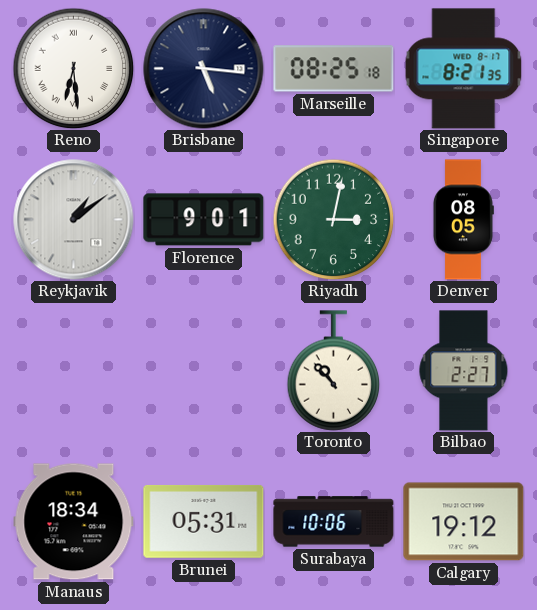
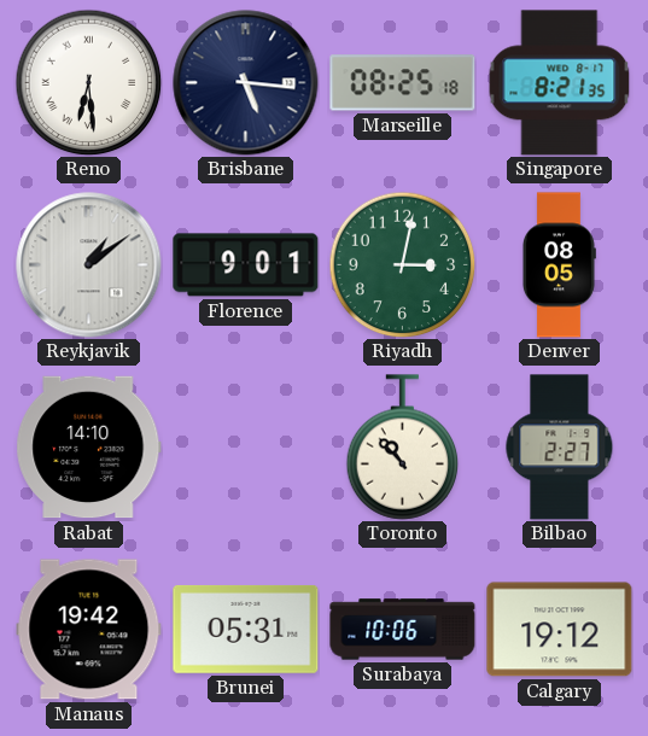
Rabat: none -> 14:10 (89, 448)
Manaus: 18:34 -> 19:42 (89, 630)
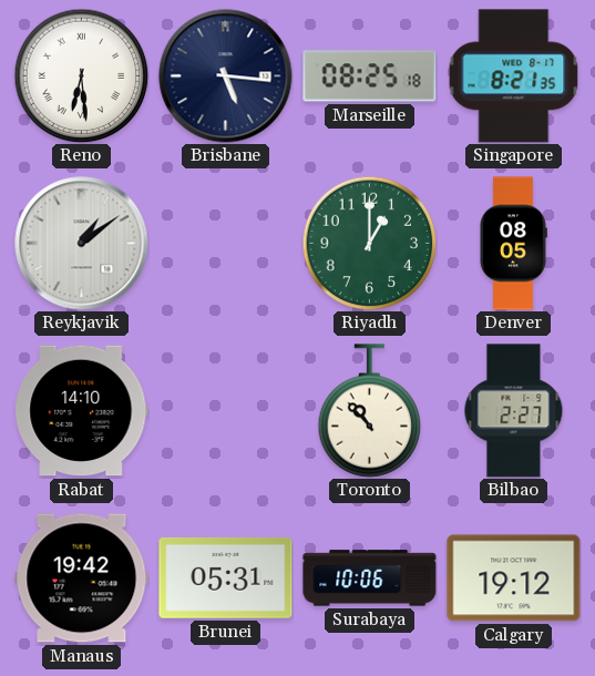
Florence: 9:01 -> none (246, 265)
Riyadh: 3:02 -> 1:00 (369, 243)
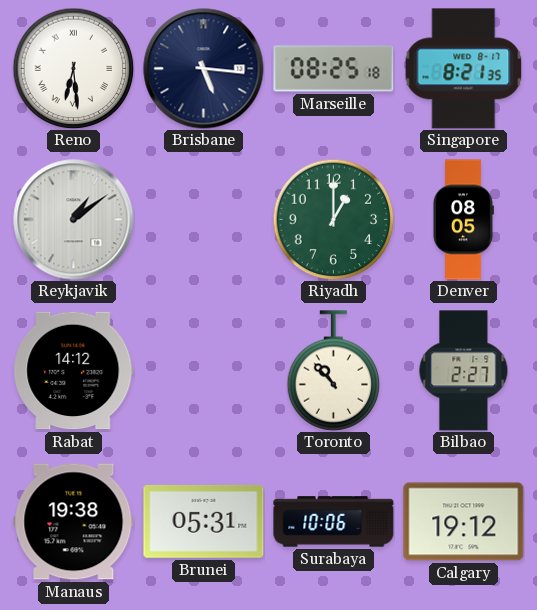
Rabat: 14:10 -> 14:12 (74, 371)
Manaus: 19:42 -> 19:38 (74, 522)
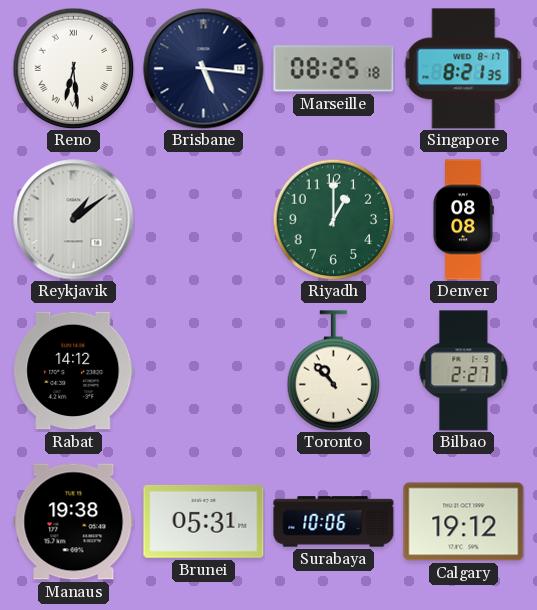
Denver: 08:05 -> 08:08 (463, 220)
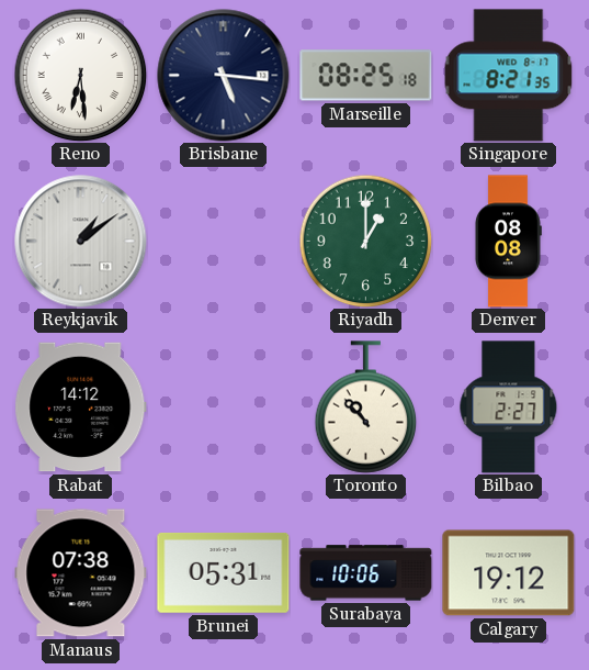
Manaus: 19:38 -> 07:38 (81, 573)
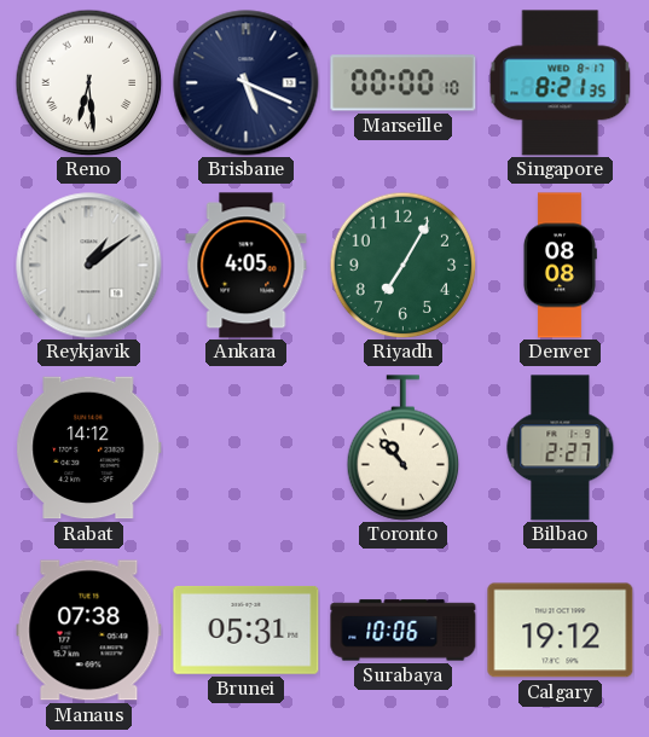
Brisbane: 5:16 -> 5:19 (247, 83)
Marseille: 08:25 -> 00:00 (404, 83)
Ankara: none -> 4:05 (247, 266)
Riyadh: 1:00 -> 7:05 (402, 265)
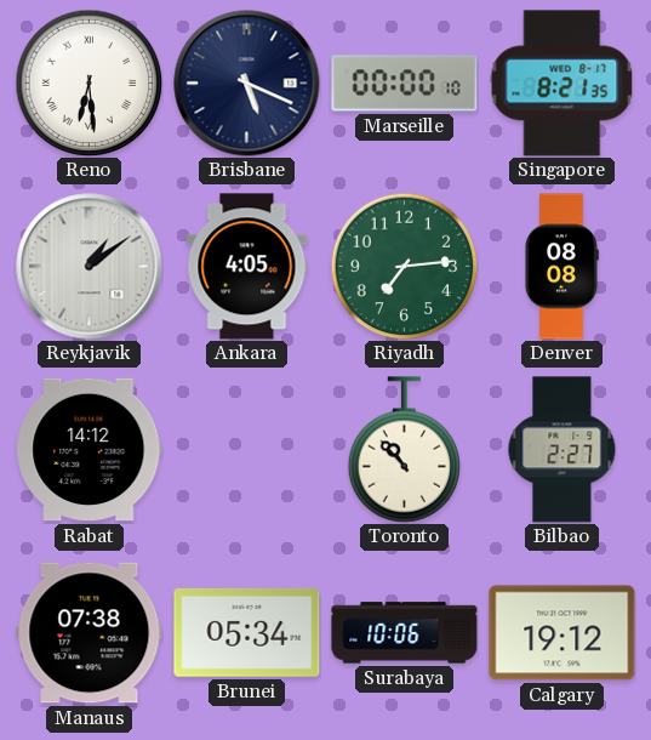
Riyadh: 7:05 -> 7:14 (404, 266)
Brunei: 05:31 -> 05:34 (247, 632)
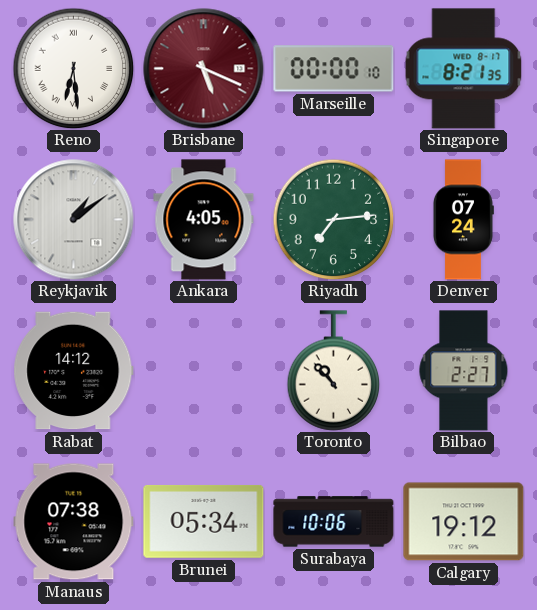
Brisbane dial: navy -> burgundy (204, 69)
Denver: 08:08 -> 07:24 (463, 220)
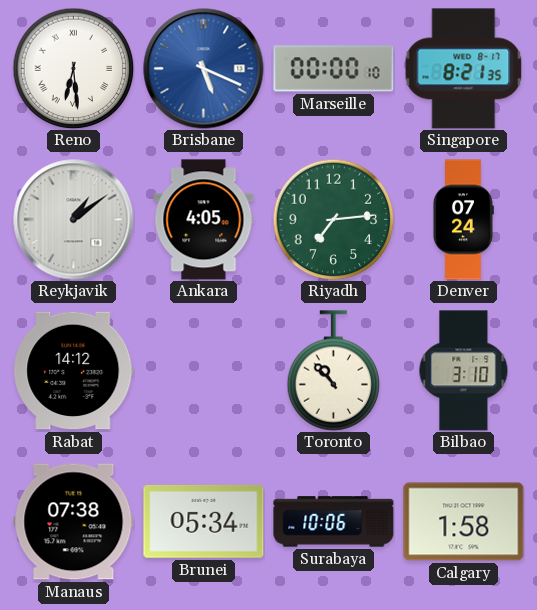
Brisbane dial: burgundy -> blue (204, 69)
Bilbao: 2:27 -> 3:10 (464, 371)
Calgary: 19:12 -> 1:58 (464, 522)
